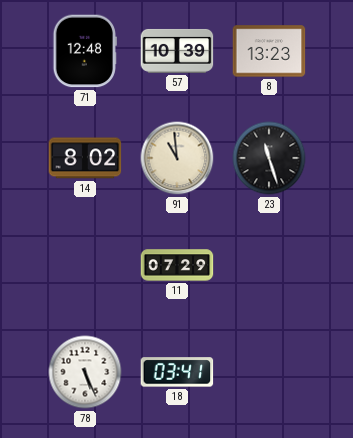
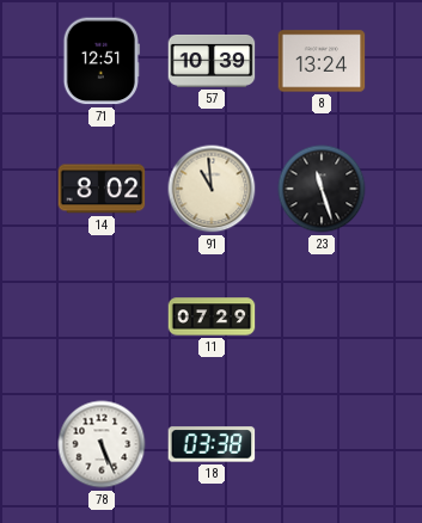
71: 12:48 -> 12:51 (102, 61)
8: 13:23 -> 13:24 (322, 61)
18: 03:41 -> 03:38 (212, 444)
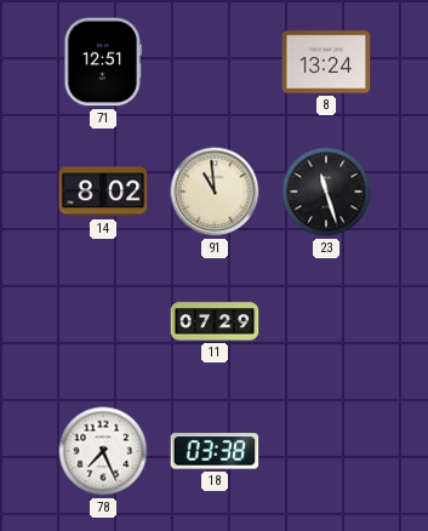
57: 10:39 -> none (212, 61)
78: 5:26 -> 7:26 (103, 451)
